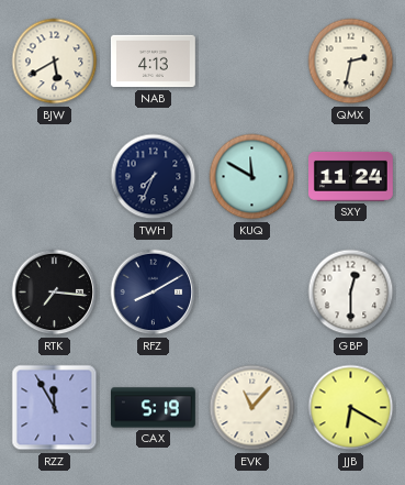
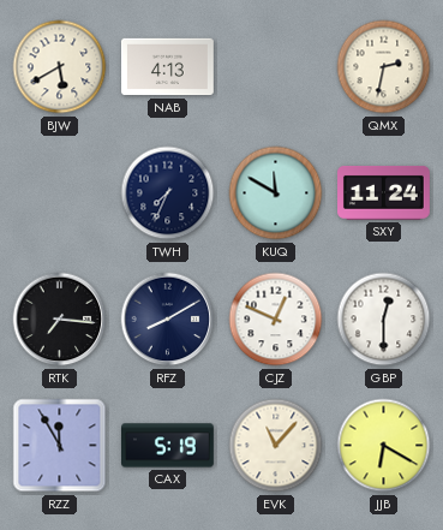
CJZ: none -> 12:49 (276, 320)
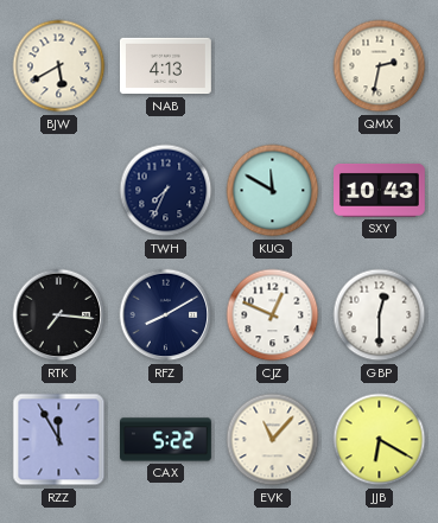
SXY: 11:24 -> 10:43 (380, 190)
CAX: 5:19 -> 5:22 (166, 440)
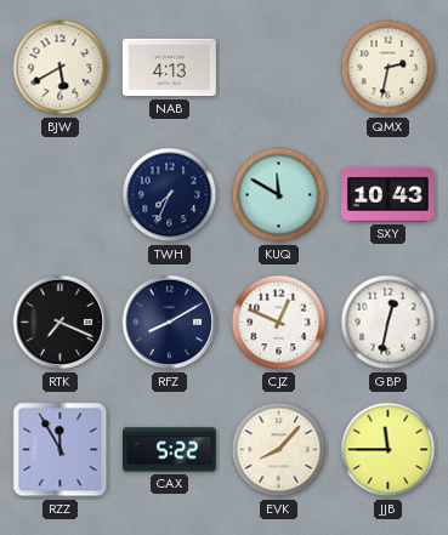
RTK: 7:16 -> 7:19 (61, 323)
GBP: 12:30 -> 12:32 (389, 323)
EVK: 11:07 -> 8:07 (279, 450)
JJB: 6:20 -> 11:45 (389, 450)
